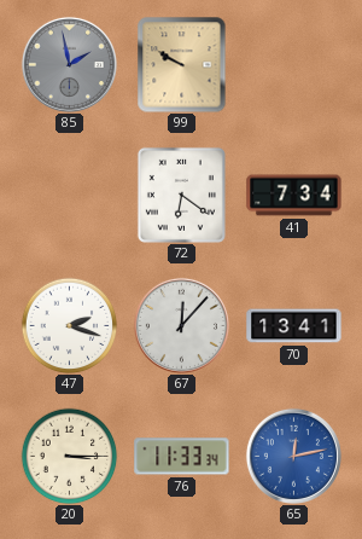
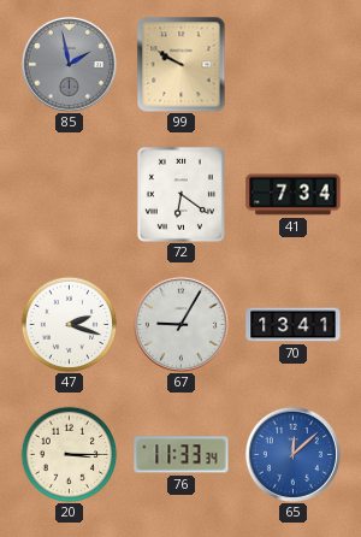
67: 12:07 -> 9:05 (180, 324)
65: 12:13 -> 12:08 (292, 454)
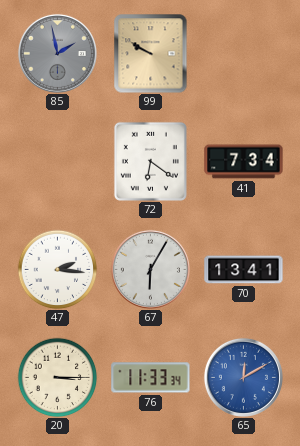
47: 2:18 -> 2:16 (57, 269)
67: 9:05 -> 6:05 (150, 269)
65: 12:08 -> 12:10 (243, 377)
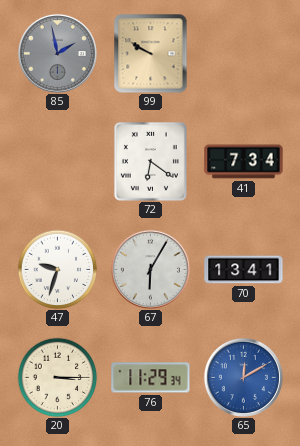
47: 2:16 -> 9:33 (57, 269)
76: 11:33 -> 11:29 (151, 378)
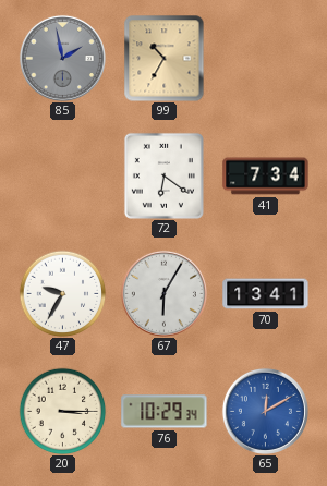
99: 9:50 -> 10:35 (165, 58)
47: 9:33 -> 9:35 (62, 293)
76: 11:29 -> 10:29 (165, 412)
